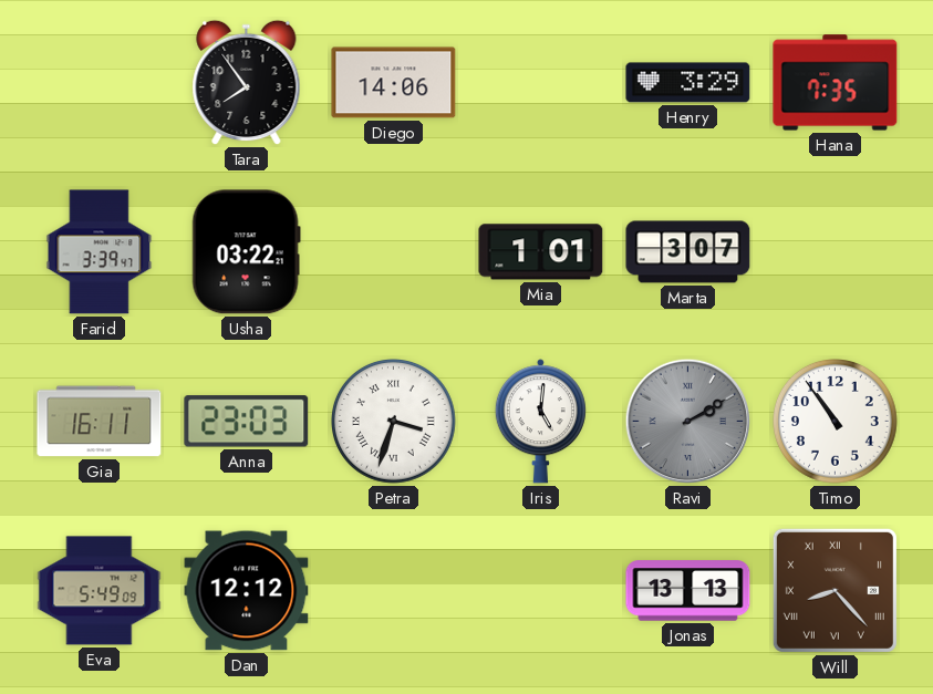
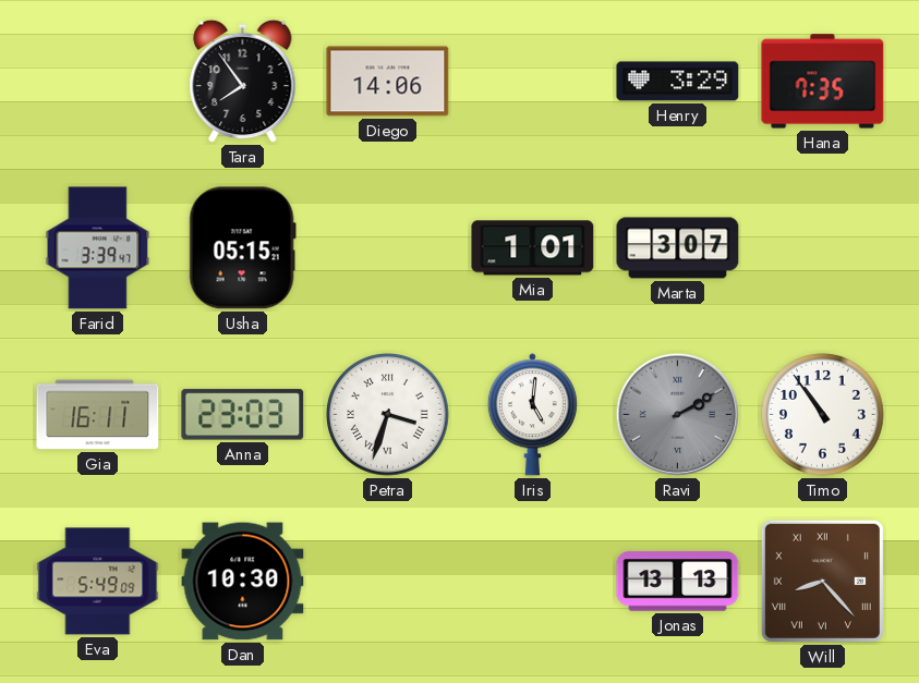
Usha: 03:22 -> 05:15 (242, 248)
Dan: 12:12 -> 10:30 (243, 582)
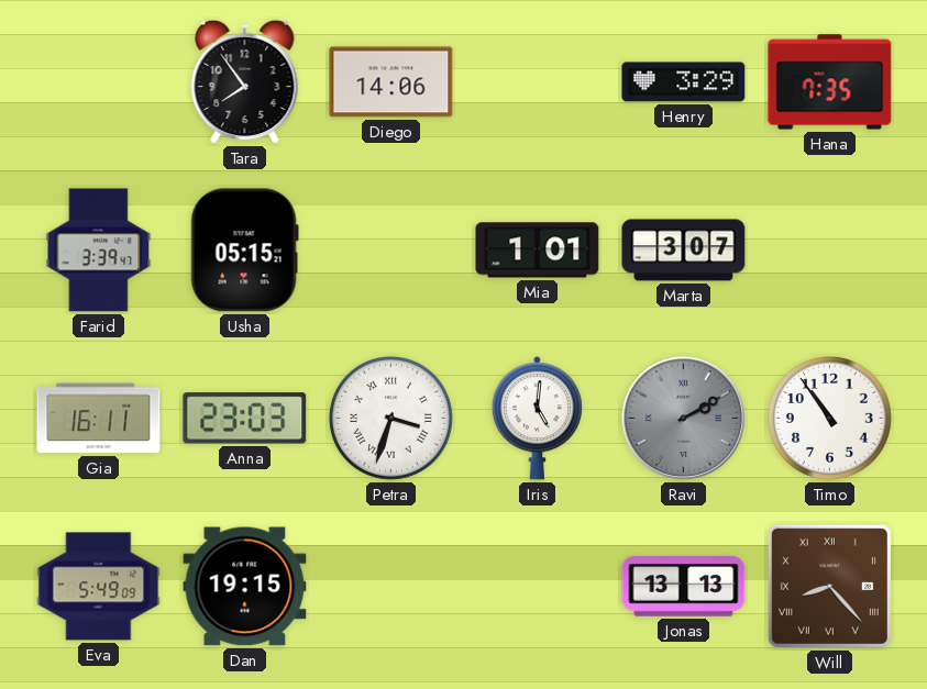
Dan: 10:30 -> 19:15 (245, 587)
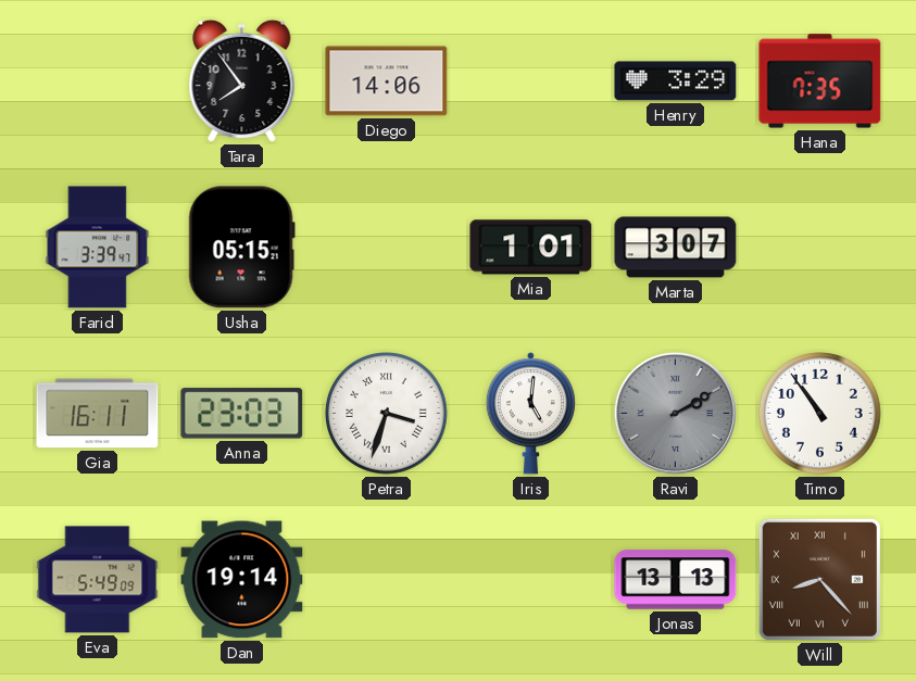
Dan: 19:15 -> 19:14 (242, 580)
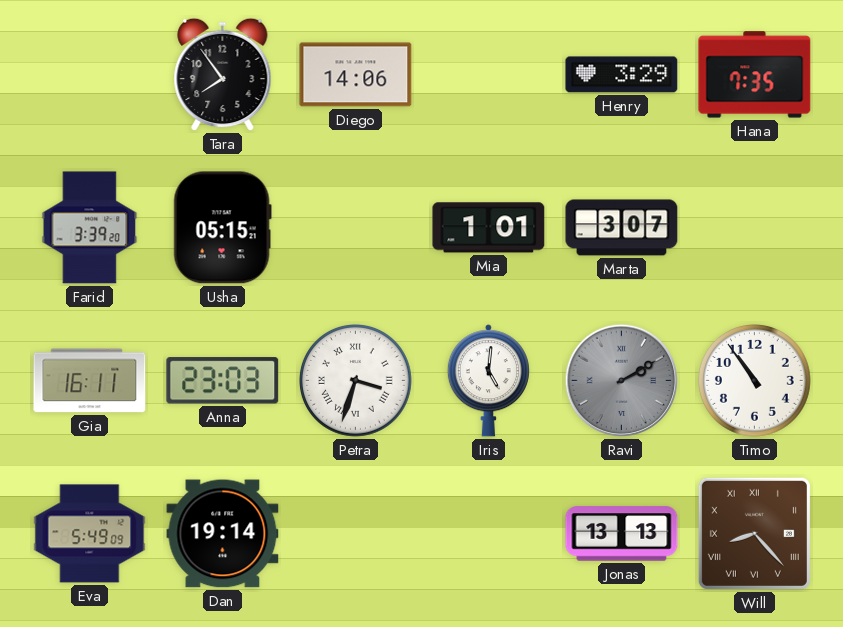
Farid: 3:39:47 -> 3:39:20 (90, 228)
